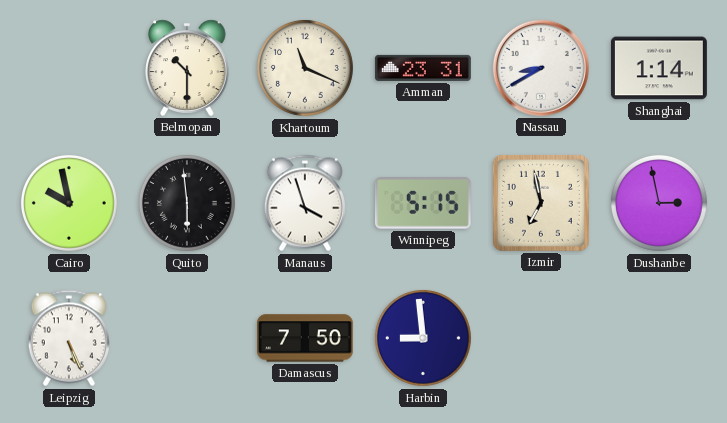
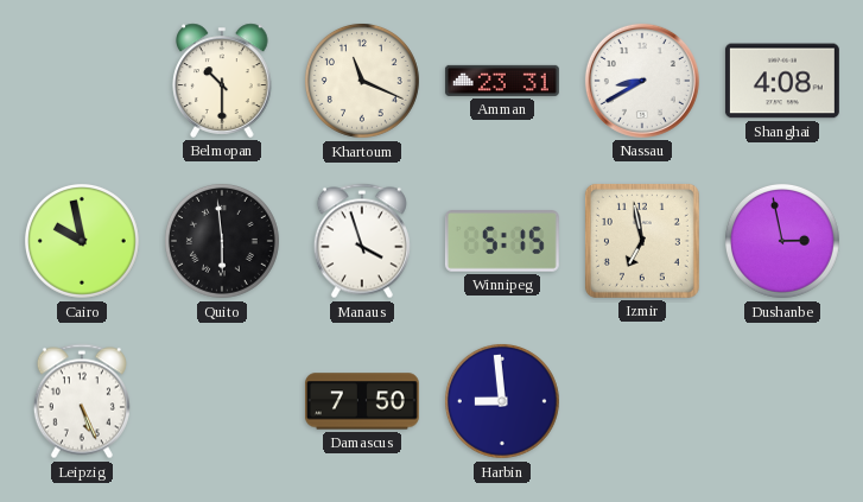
Shanghai: 1:14 -> 4:08 (782, 81)
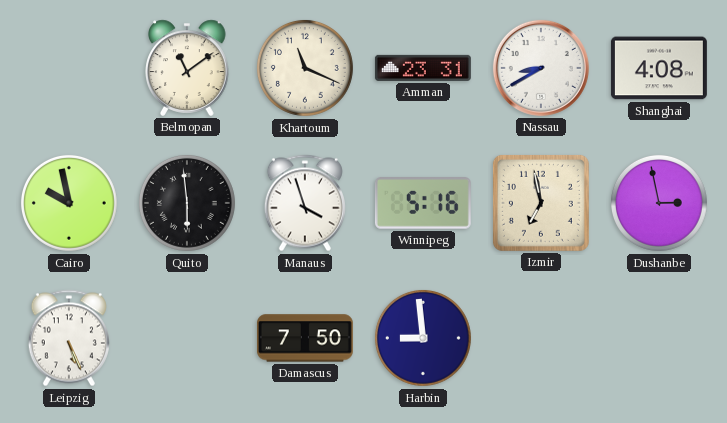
Belmopan: 10:30 -> 11:09 (187, 68)
Winnipeg: 5:15 -> 5:16 (423, 203)
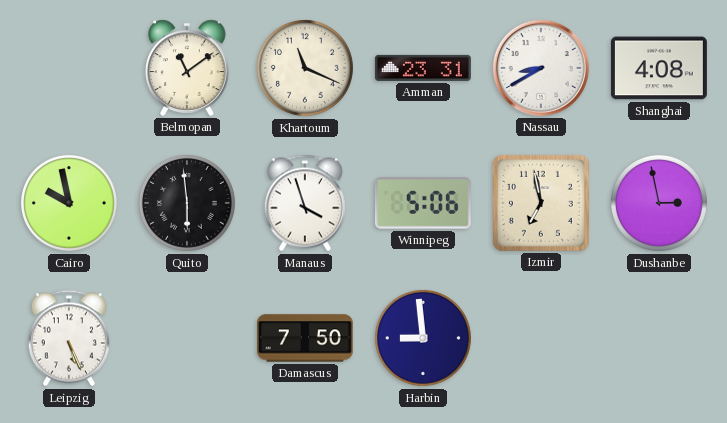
Winnipeg: 5:16 -> 5:06 (423, 203)
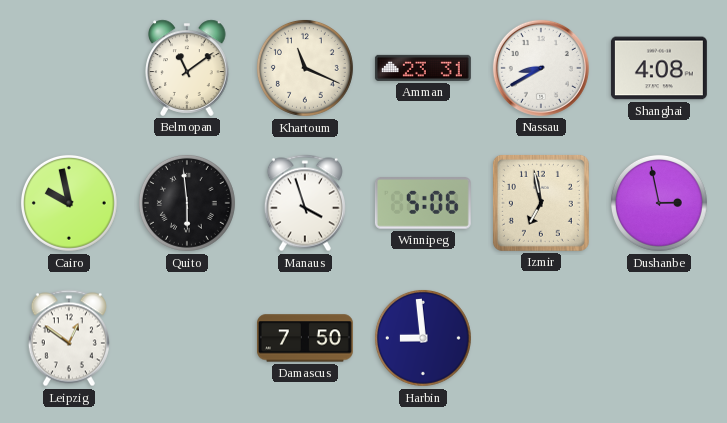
Leipzig: 5:26 -> 12:51 (69, 338)
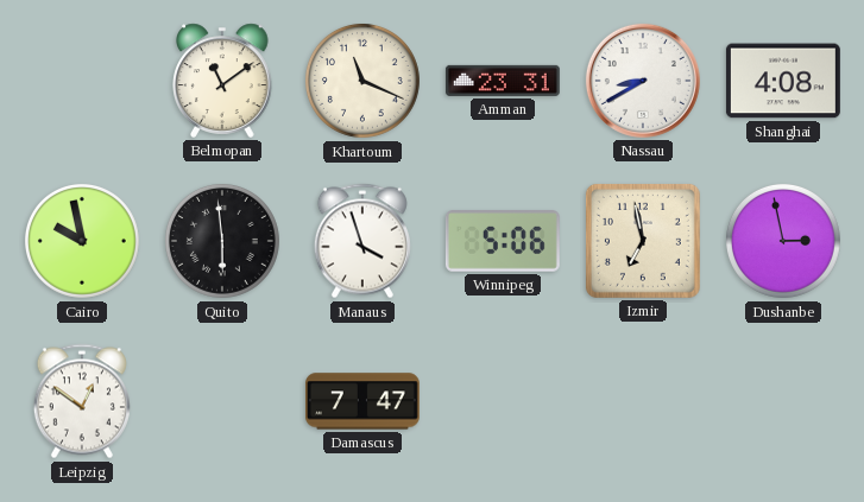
Damascus: 7:50 -> 7:47 (362, 401)
Harbin: 8:59 -> none (423, 338)
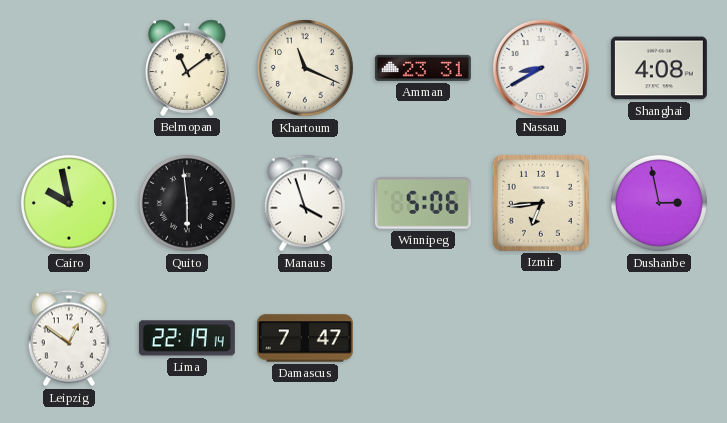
Izmir: 6:58 -> 6:44 (541, 203)
Lima: none -> 22:19 (187, 338)
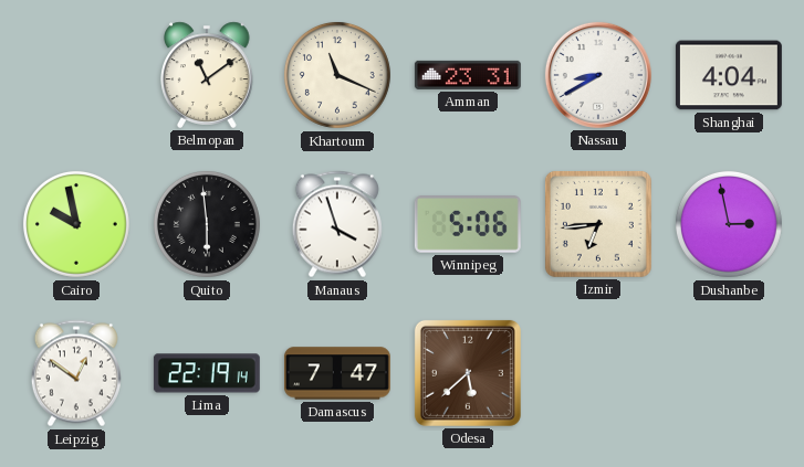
Shanghai: 4:08 -> 4:04 (729, 75)
Odesa: none -> 5:38 (468, 373)
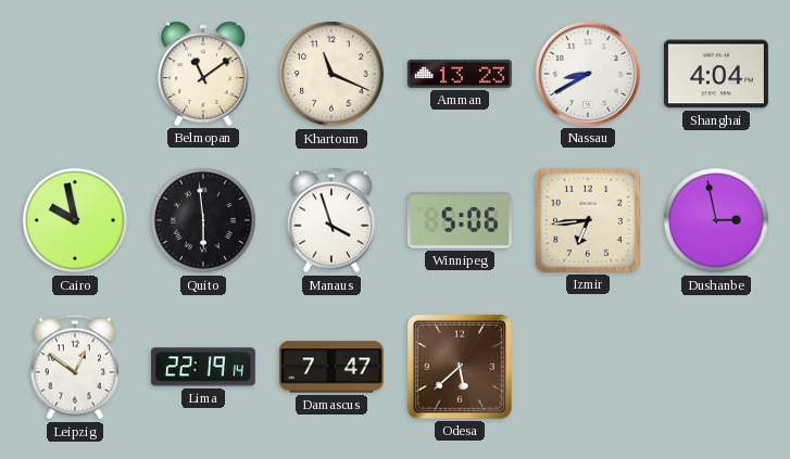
Amman: 23:31 -> 13:23 (460, 74)
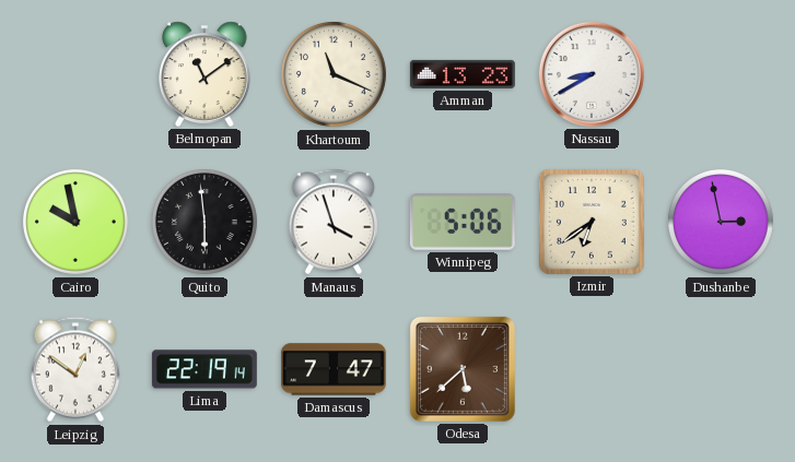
Shanghai: 4:04 -> none (716, 74)
Izmir: 6:44 -> 6:39 (592, 222)
